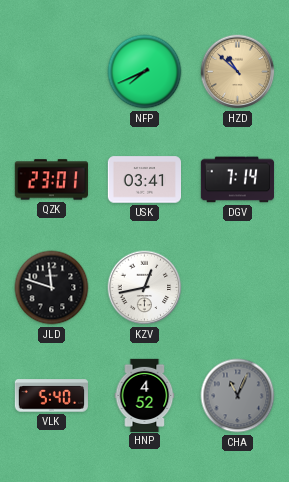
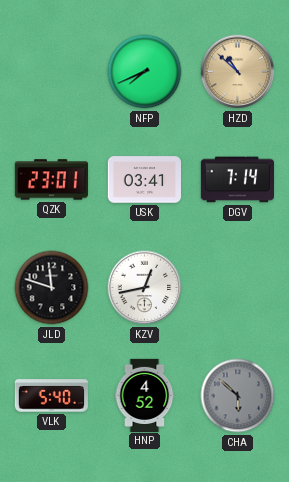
CHA: 11:04 -> 5:52 (238, 396)
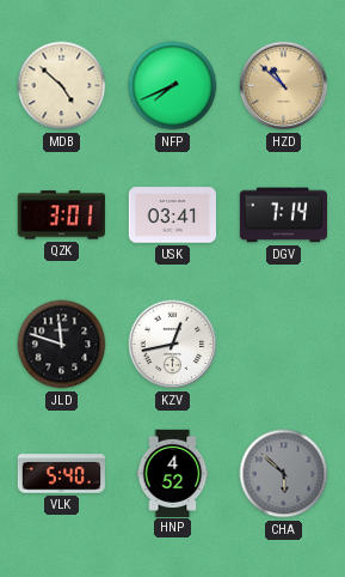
MDB: none -> 4:52 (62, 86)
QZK: 23:01 -> 3:01 (61, 215)
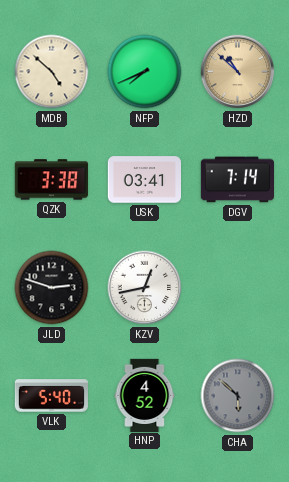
QZK: 3:01 -> 3:38 (51, 180)
JLD: 11:48 -> 2:48 (52, 288)
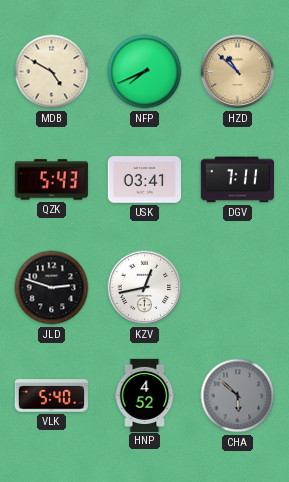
MDB: 4:52 -> 4:50 (52, 72)
QZK: 3:38 -> 5:43 (51, 180)
DGV: 7:14 -> 7:11 (237, 180)
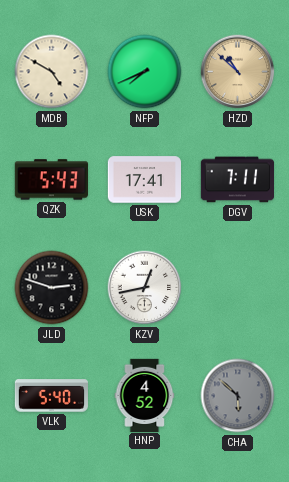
USK: 03:41 -> 17:41 (144, 180)
